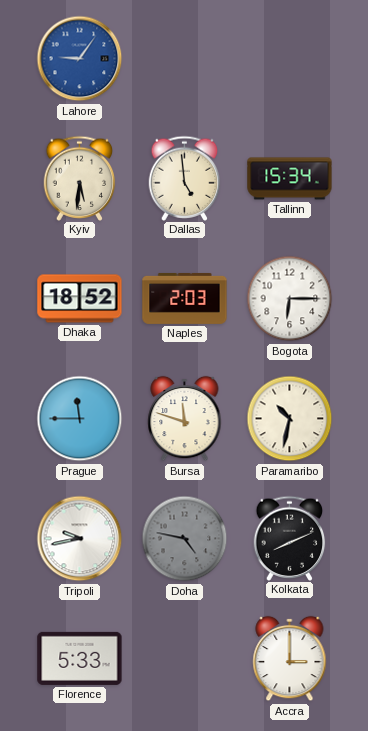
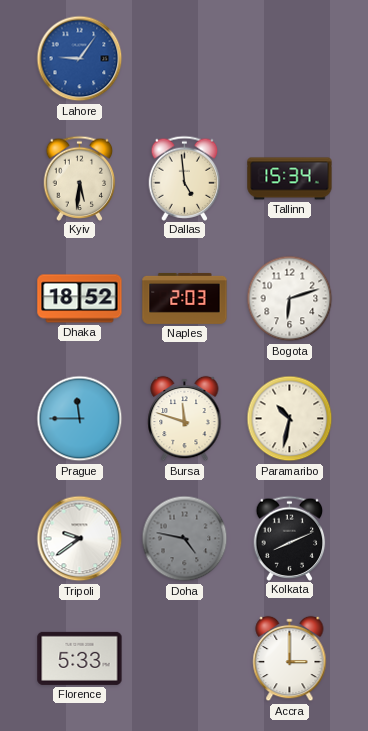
Bogota: 6:15 -> 6:12 (290, 299)
Tripoli: 9:43 -> 9:39 (80, 539)
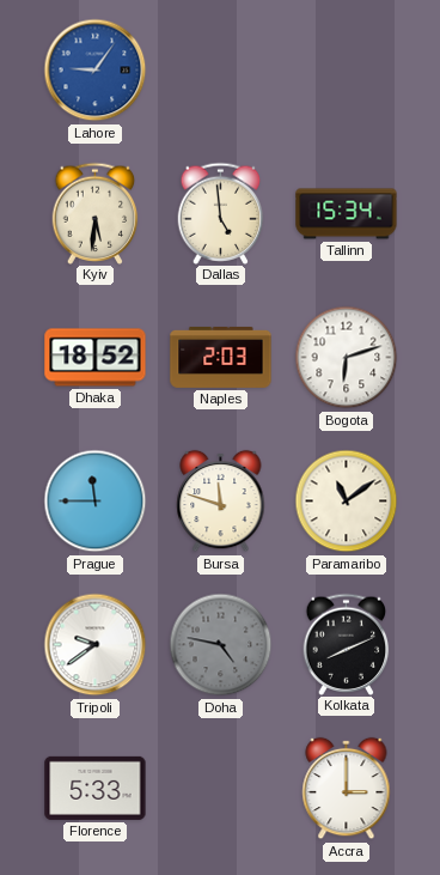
Paramaribo: 10:32 -> 11:09 (347, 502)
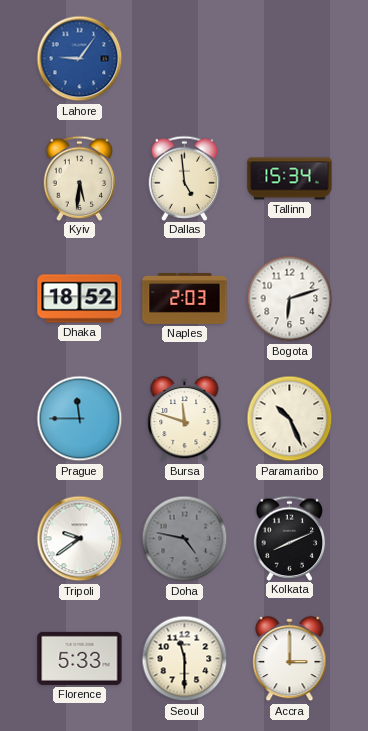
Paramaribo: 11:09 -> 10:26 (290, 419)
Seoul: none -> 11:30 (185, 659)
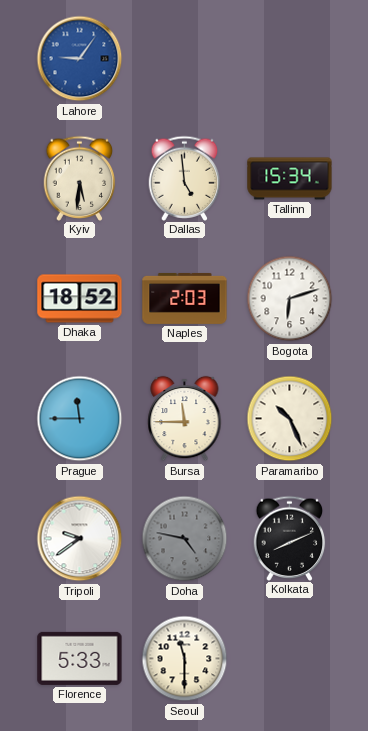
Bursa: 11:48 -> 11:45 (185, 419)
Accra: 3:00 -> none (290, 659)
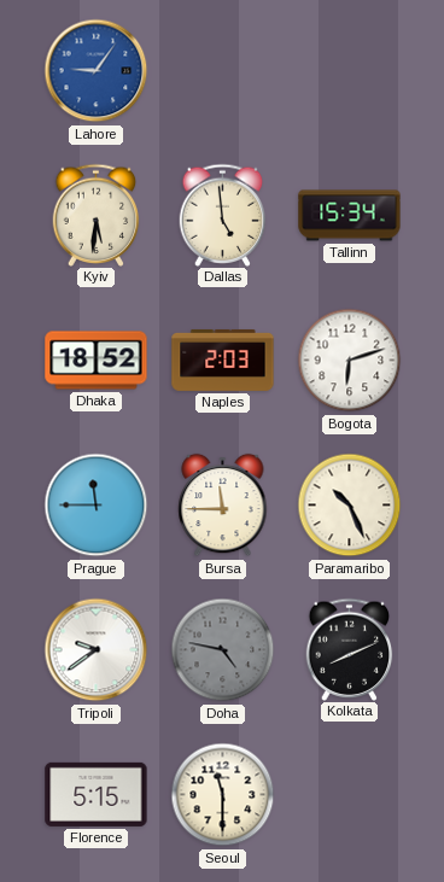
Florence: 5:33 -> 5:15 (97, 794)
